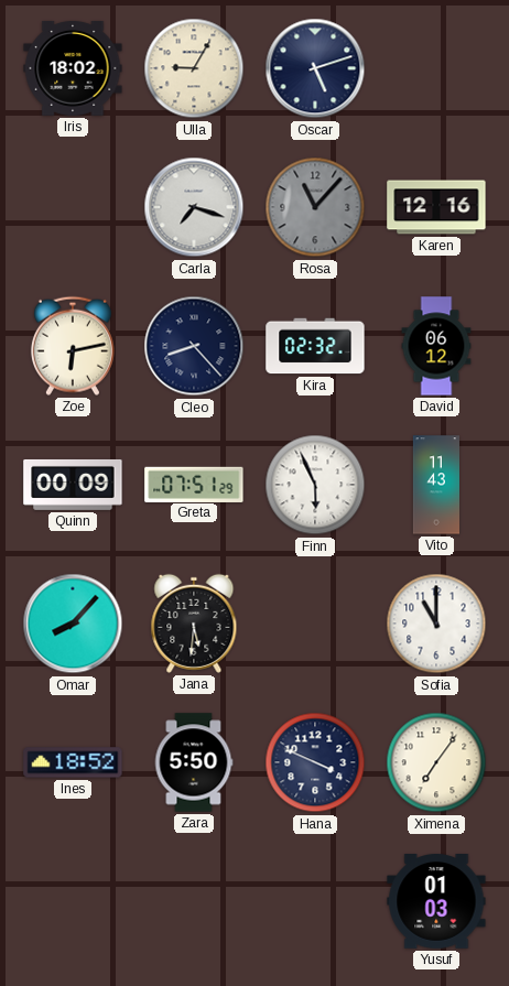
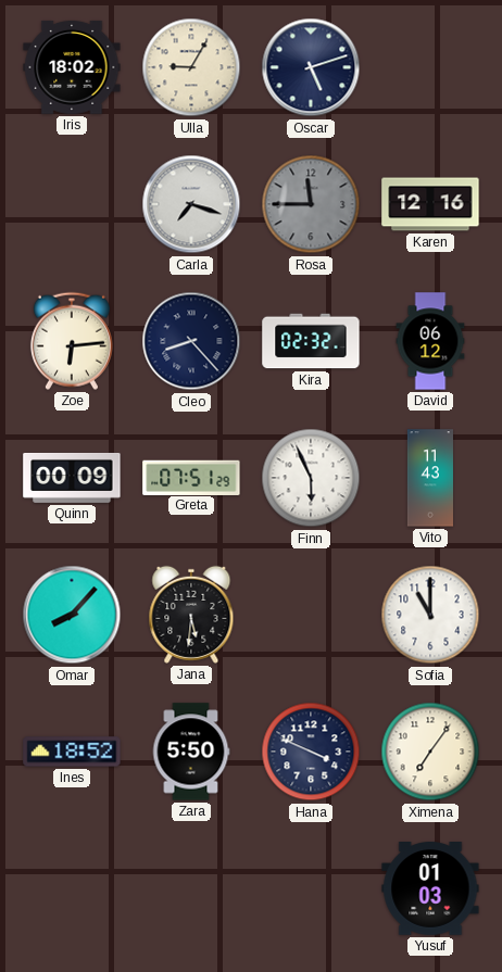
Rosa: 11:07 -> 11:45 (311, 204)
Zoe: 6:13 -> 6:14 (72, 341)
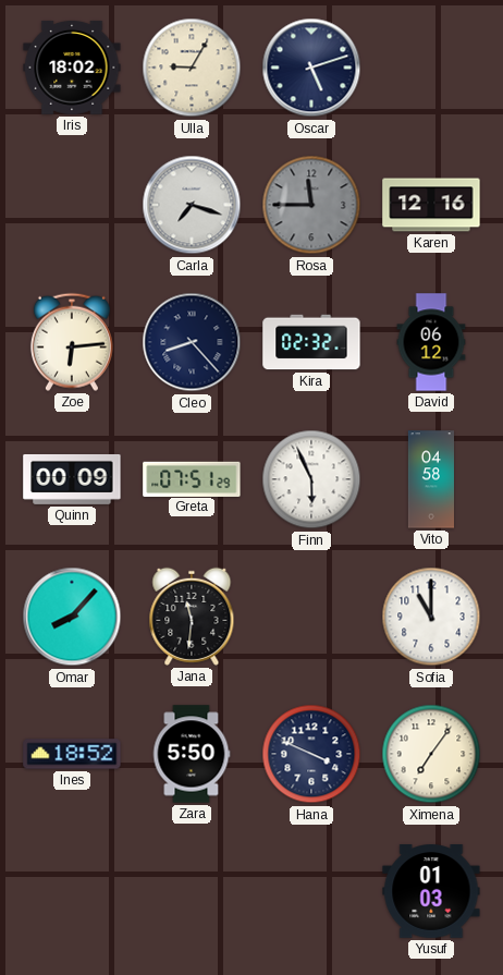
Vito: 11:43 -> 04:58 (430, 479)
Jana: 5:31 -> 11:31 (192, 617)
